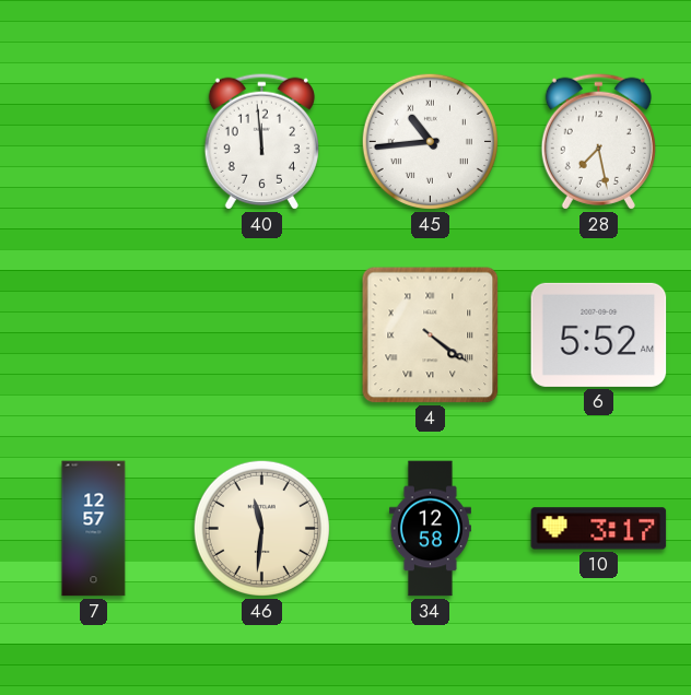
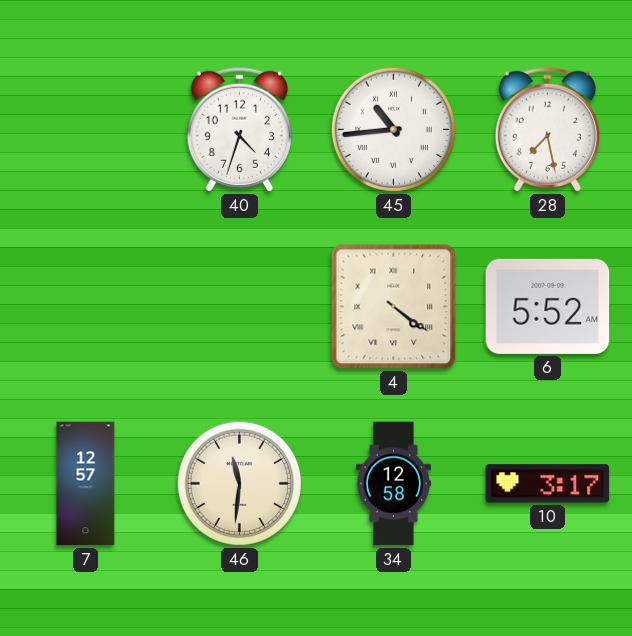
40: 11:59 -> 4:33 (239, 129)
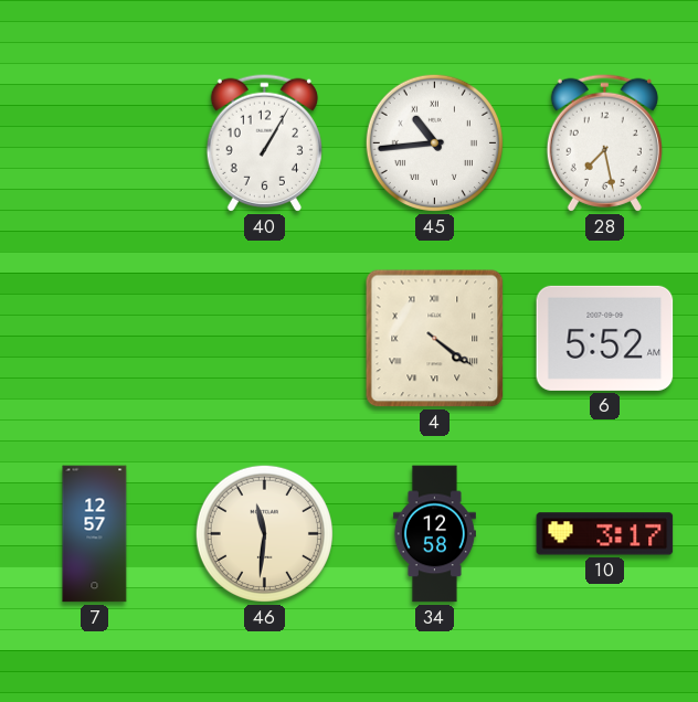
40: 4:33 -> 1:05 (264, 142)
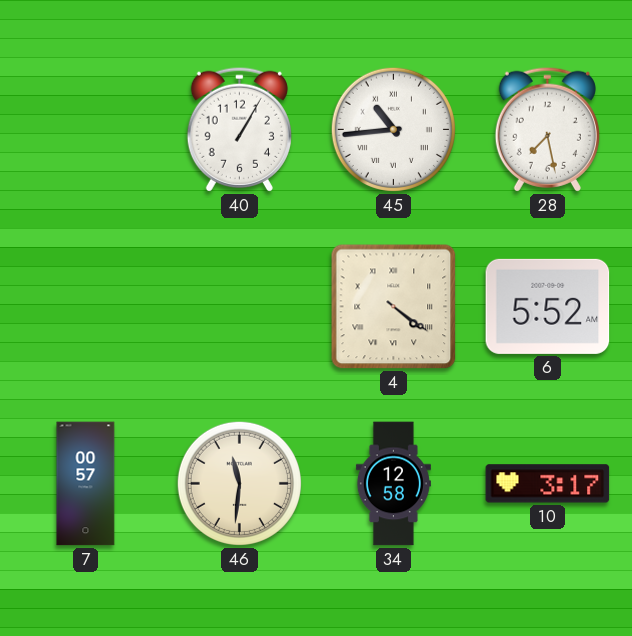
7: 12:57 -> 00:57 (86, 484)
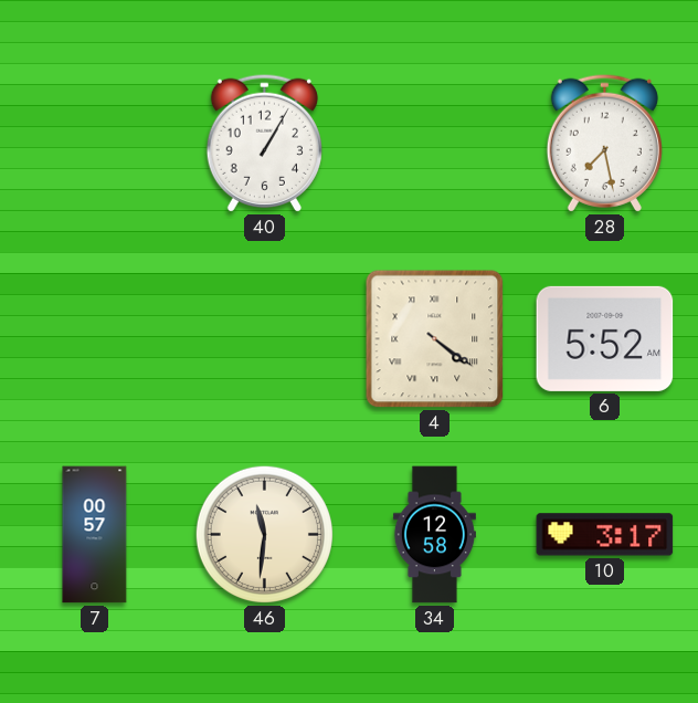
45: 10:44 -> none (393, 129)
